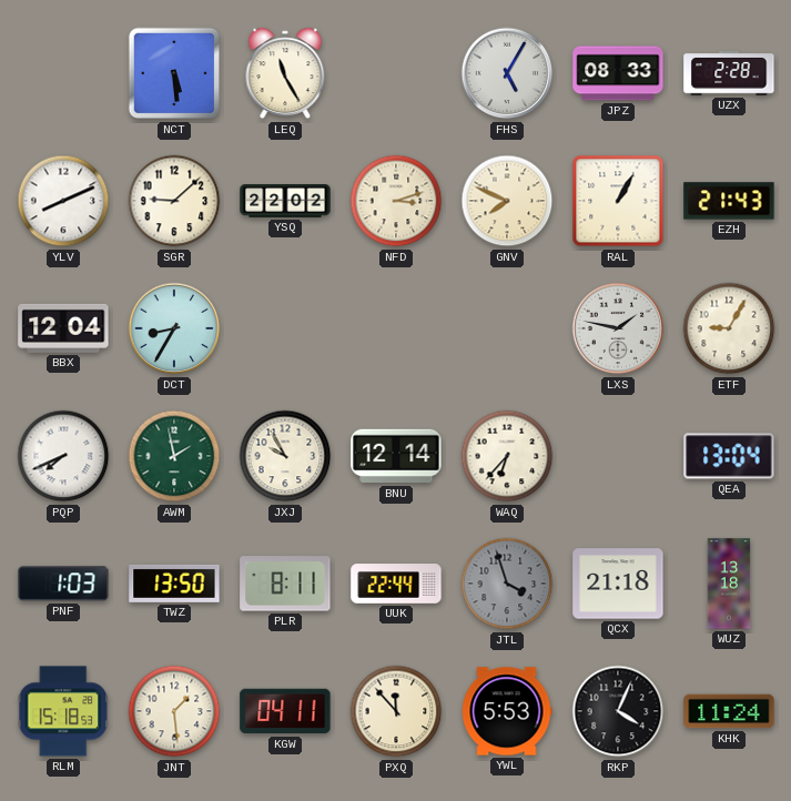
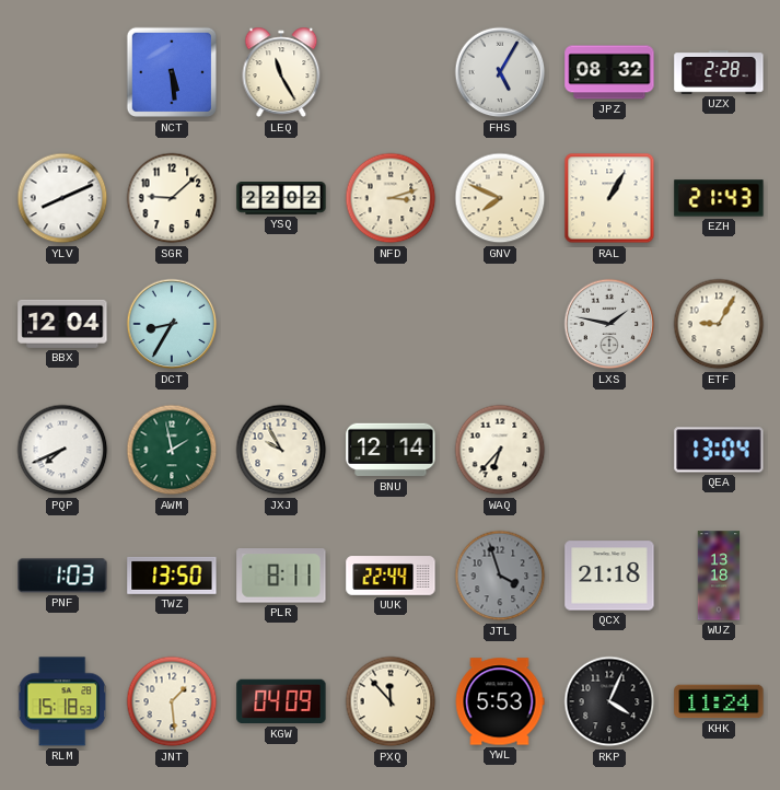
JPZ: 08:33 -> 08:32 (609, 72)
KGW: 04:11 -> 04:09 (281, 701)
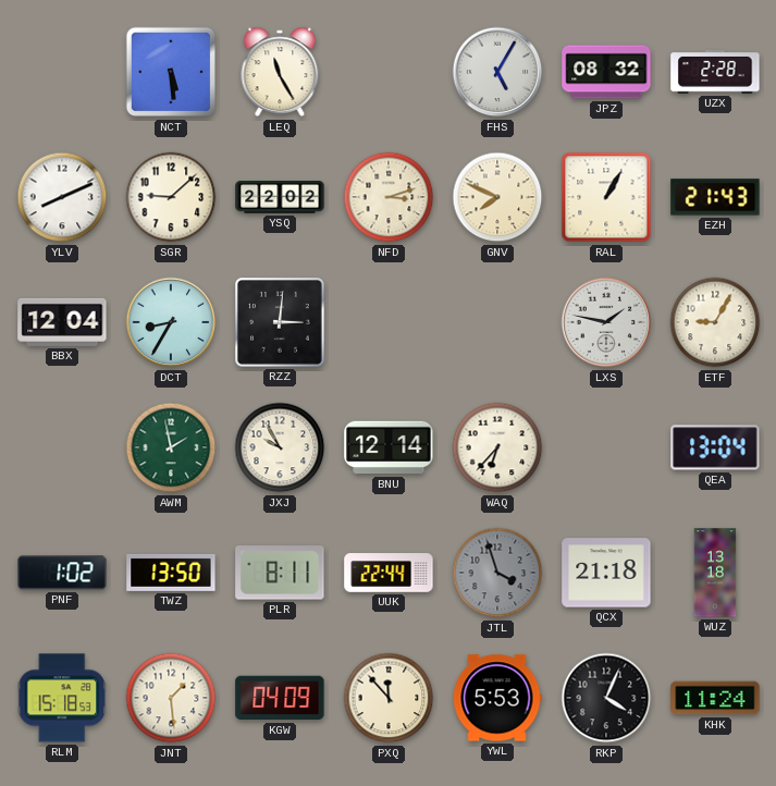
RZZ: none -> 3:01 (281, 323)
PQP: 7:41 -> none (62, 450)
PNF: 1:03 -> 1:02 (62, 573)
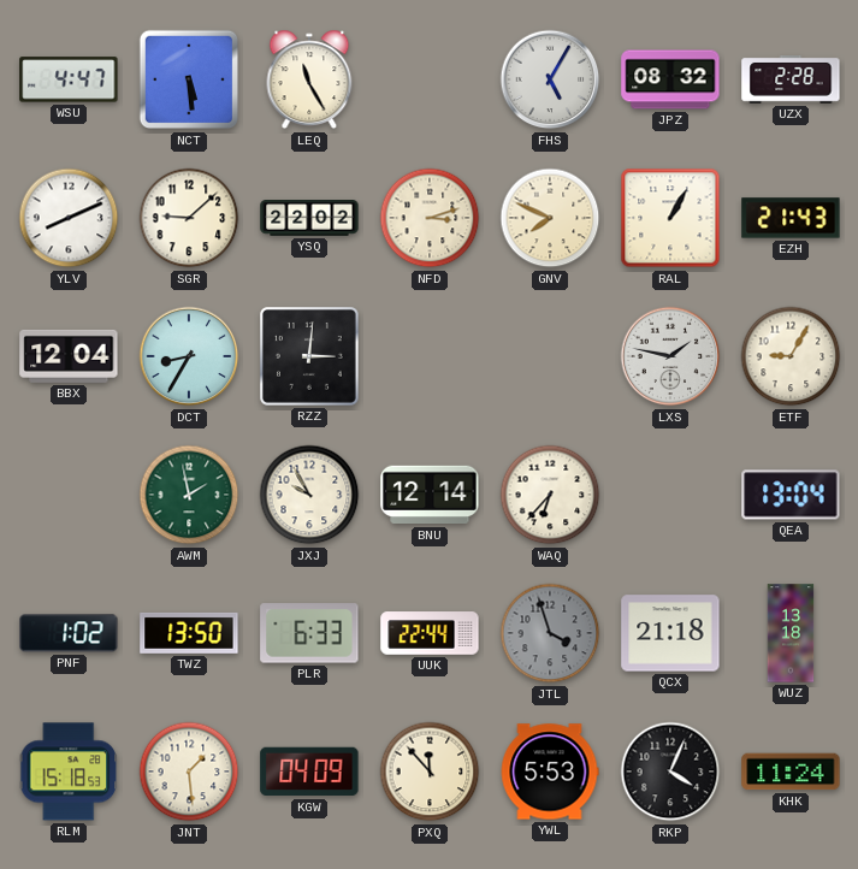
WSU: none -> 4:47 (69, 79)
PLR: 8:11 -> 6:33 (309, 633)
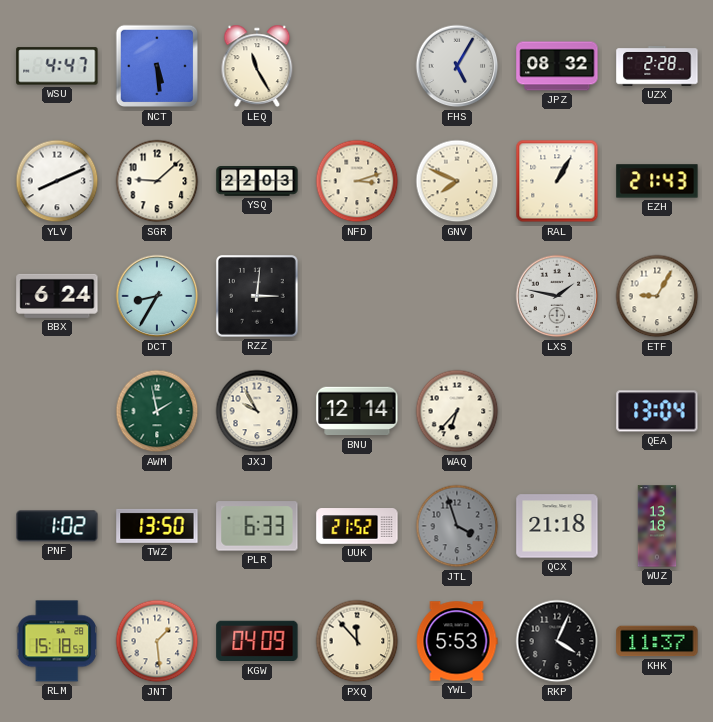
YSQ: 22:02 -> 22:03 (257, 182)
BBX: 12:04 -> 6:24 (57, 296)
UUK: 22:44 -> 21:52 (357, 526)
KHK: 11:24 -> 11:37 (657, 641)
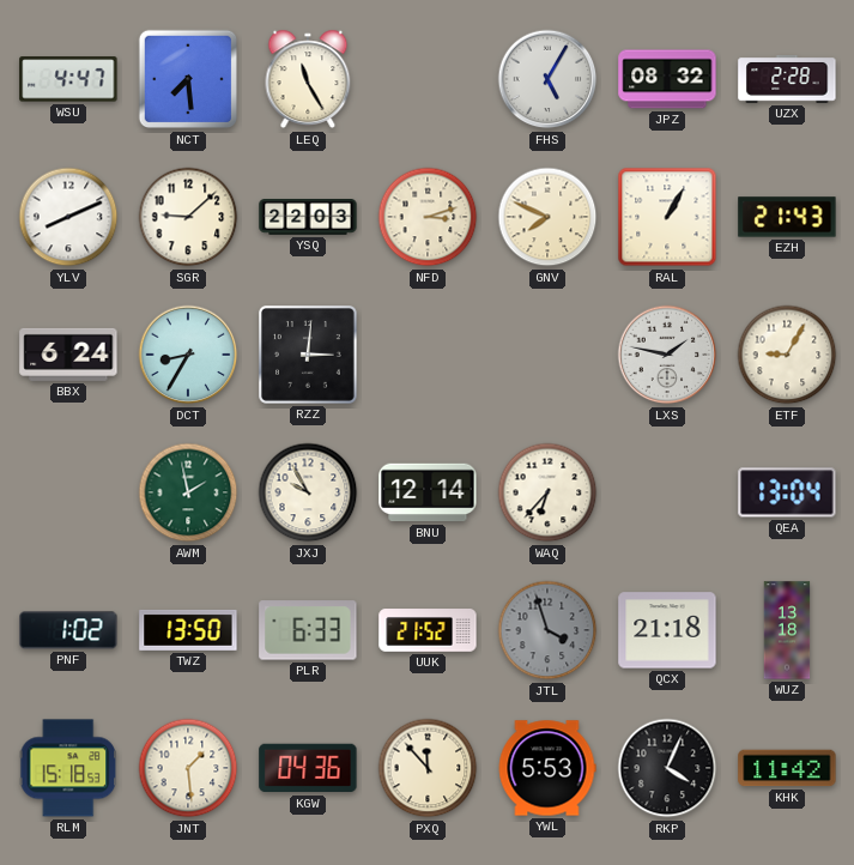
NCT: 5:29 -> 7:29 (188, 79)
KGW: 04:09 -> 04:36 (308, 768)
KHK: 11:37 -> 11:42 (787, 768)
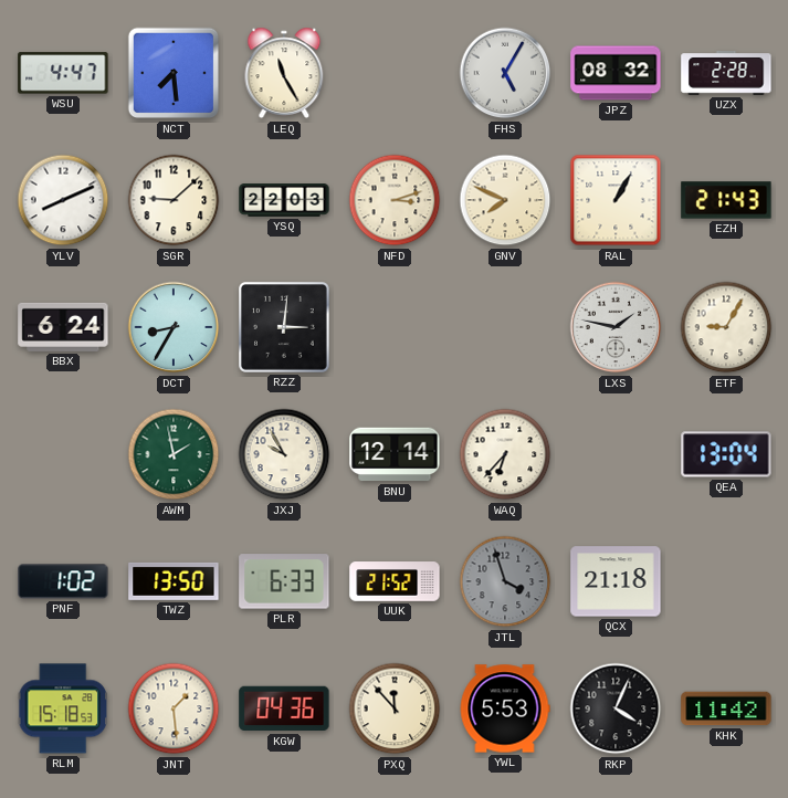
WUZ: 13:18 -> none (787, 630)
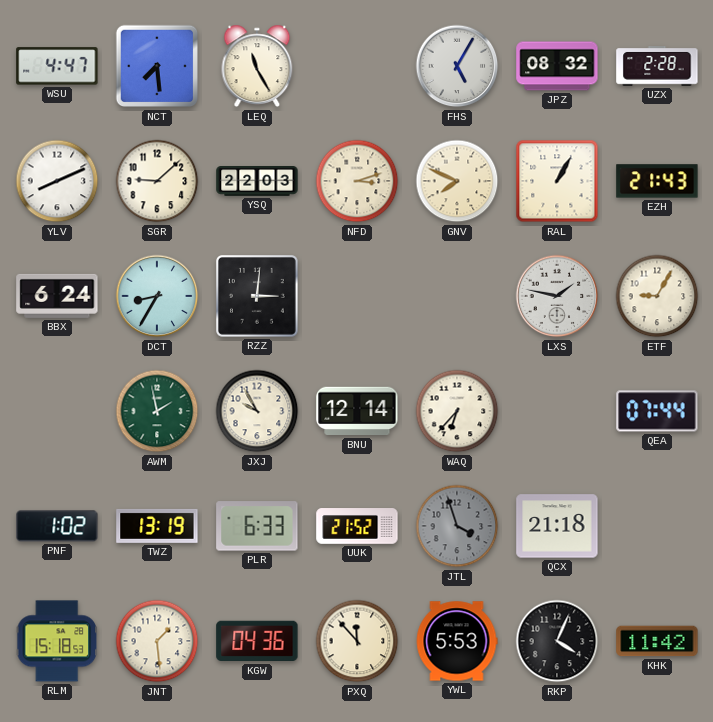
QEA: 13:04 -> 07:44 (657, 411)
TWZ: 13:50 -> 13:19 (157, 526)
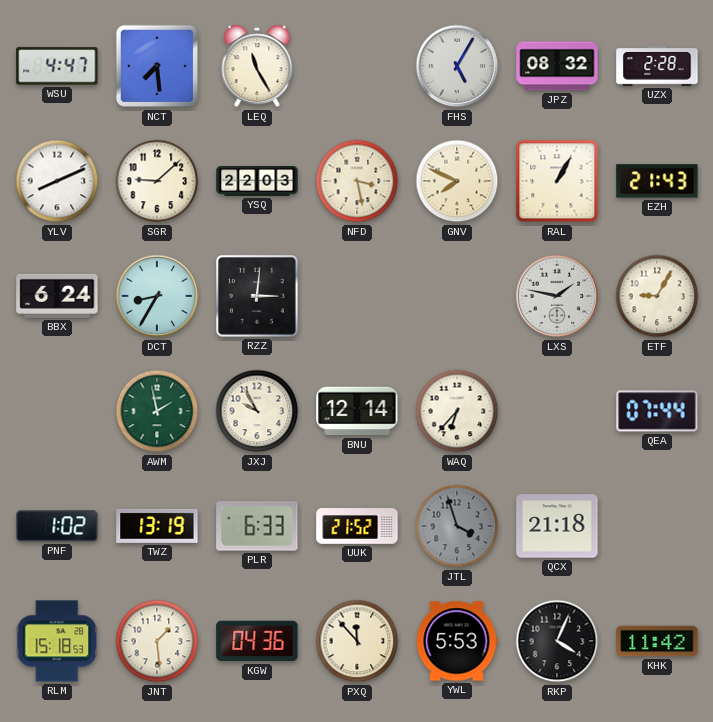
NFD: 3:12 -> 3:28 (357, 181)
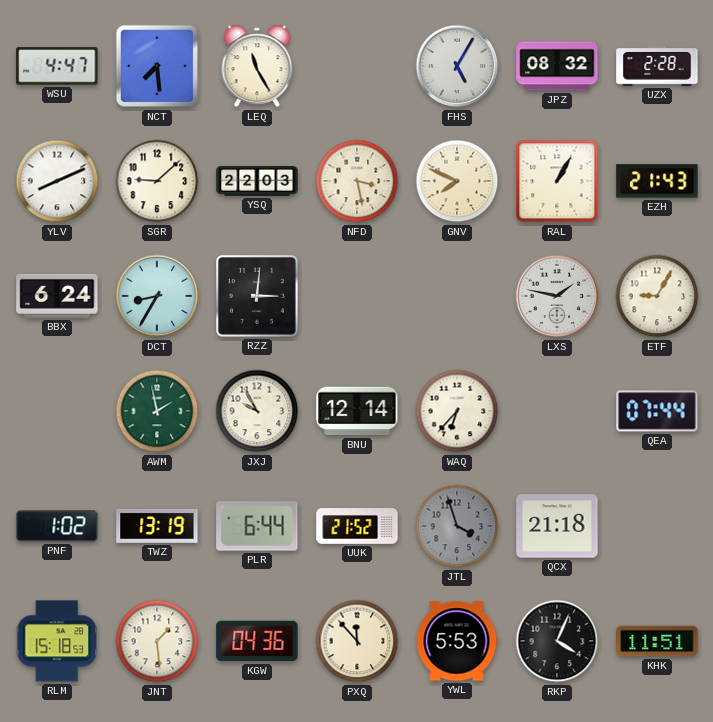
PLR: 6:33 -> 6:44 (257, 526)
KHK: 11:42 -> 11:51 (657, 641)
